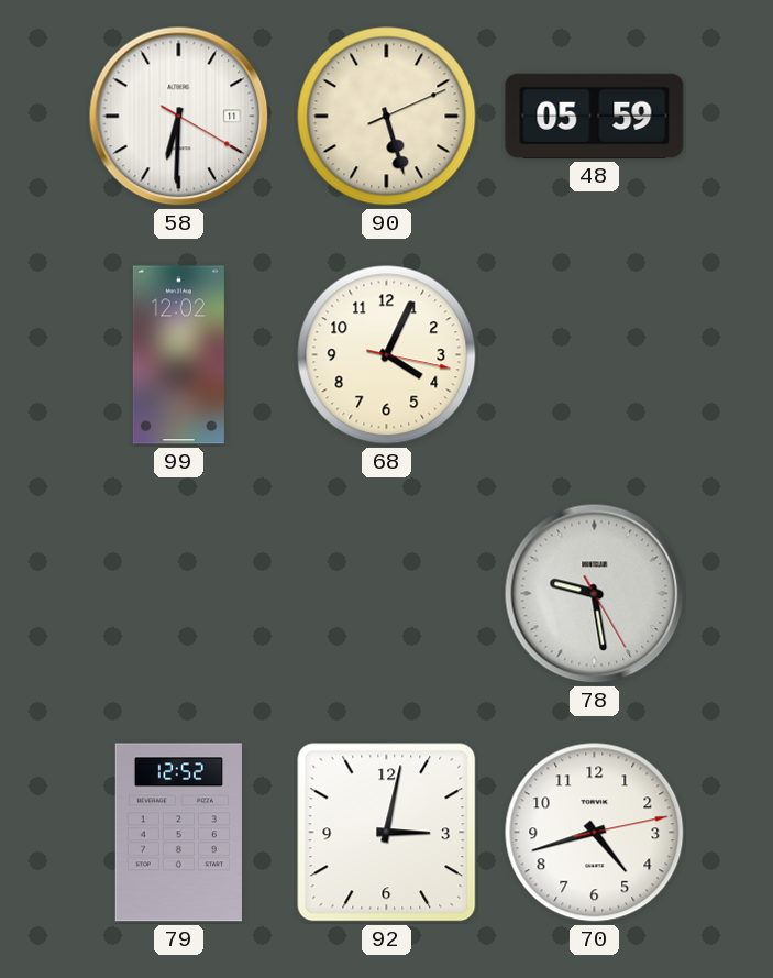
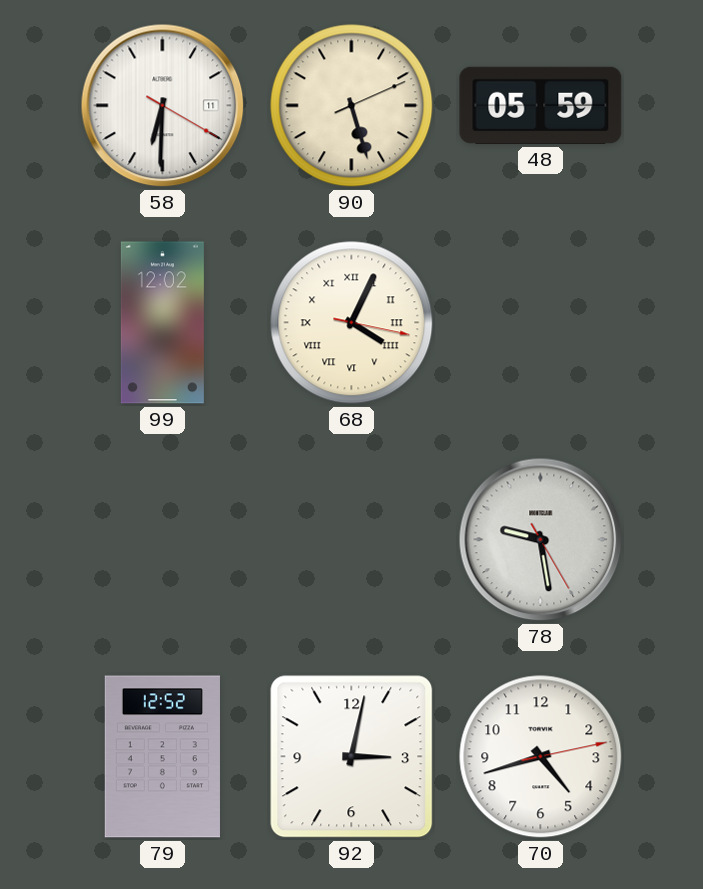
68 numerals: Arabic -> Roman (352, 323)
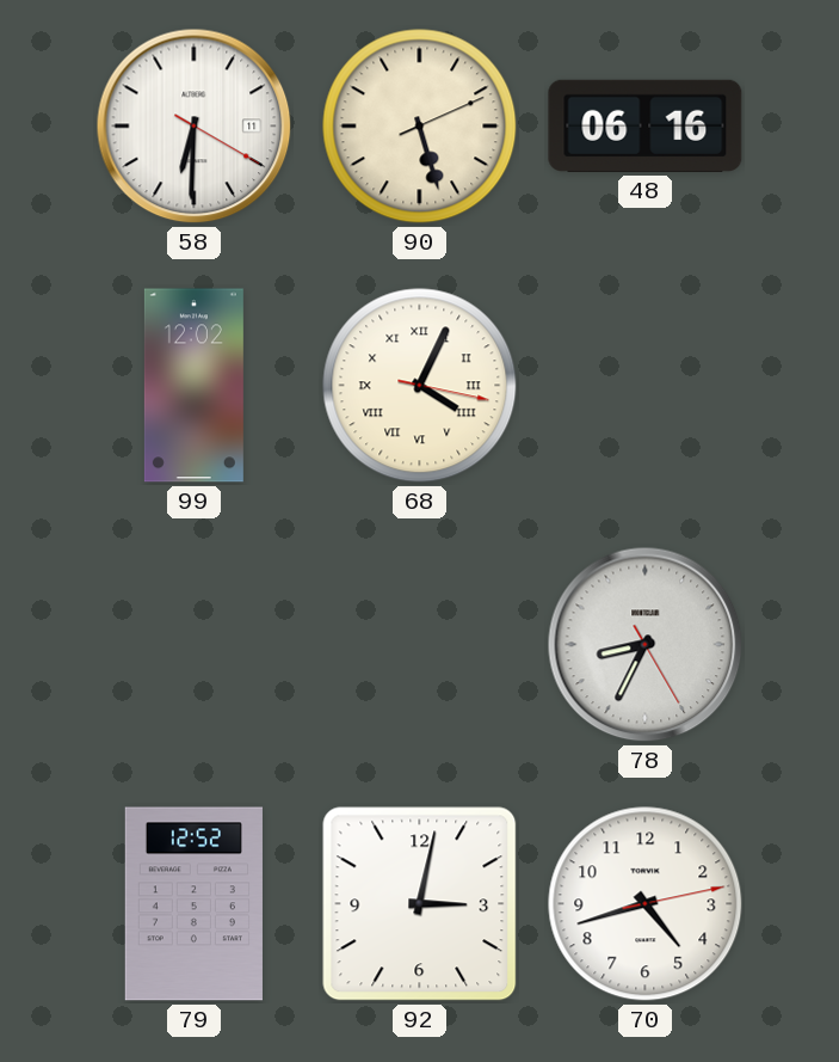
48: 05:59 -> 06:16 (646, 125)
78: 9:28 -> 8:34 (646, 645)
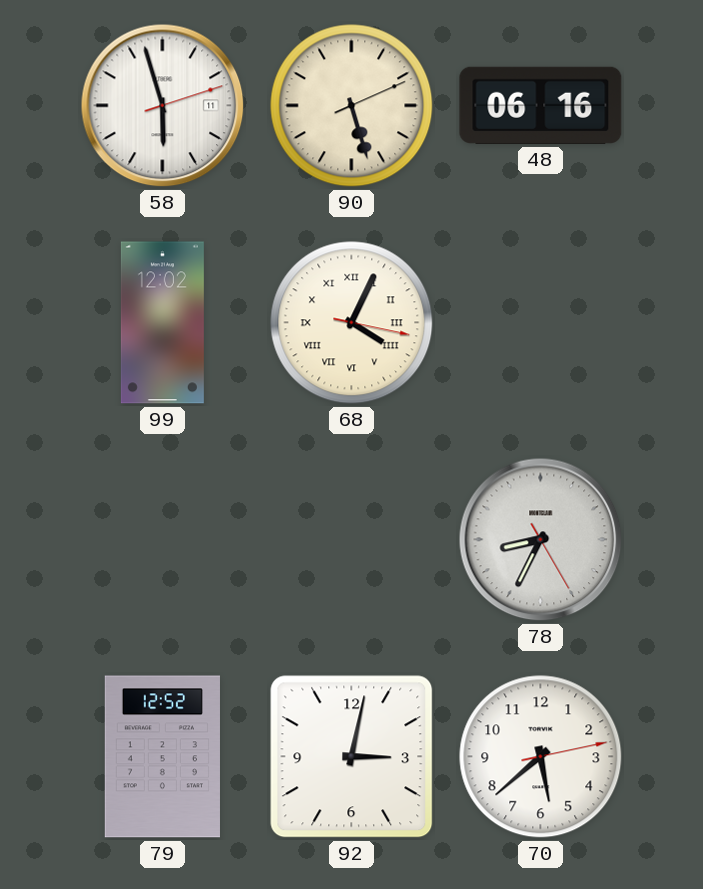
58: 6:30 -> 5:57 (163, 106)
70: 4:42 -> 5:38 (541, 757)
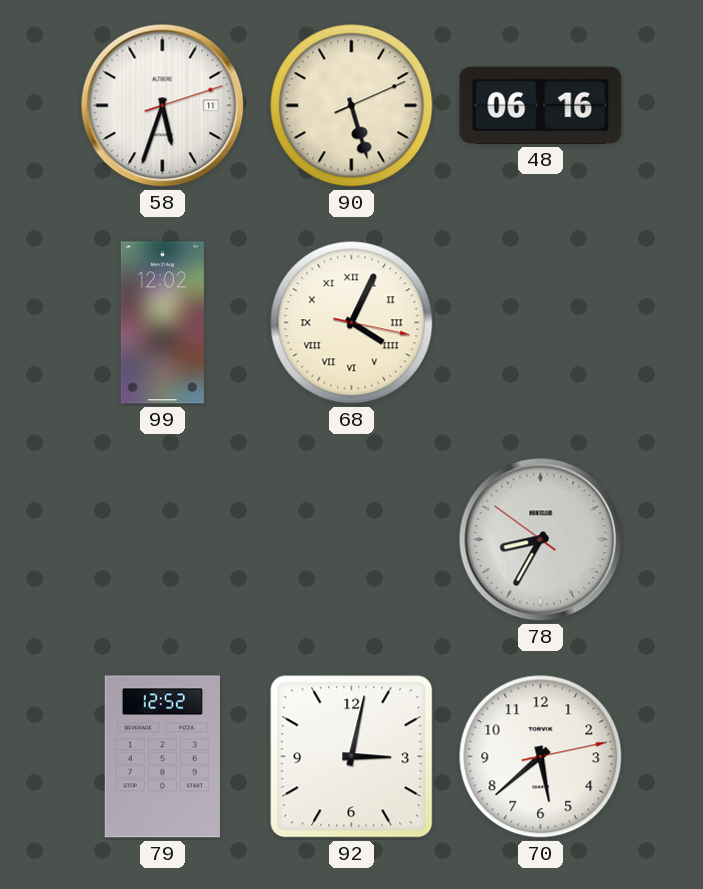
58: 5:57 -> 5:33 (163, 106)
78: 8:34:25 -> 8:34:51 (541, 540)
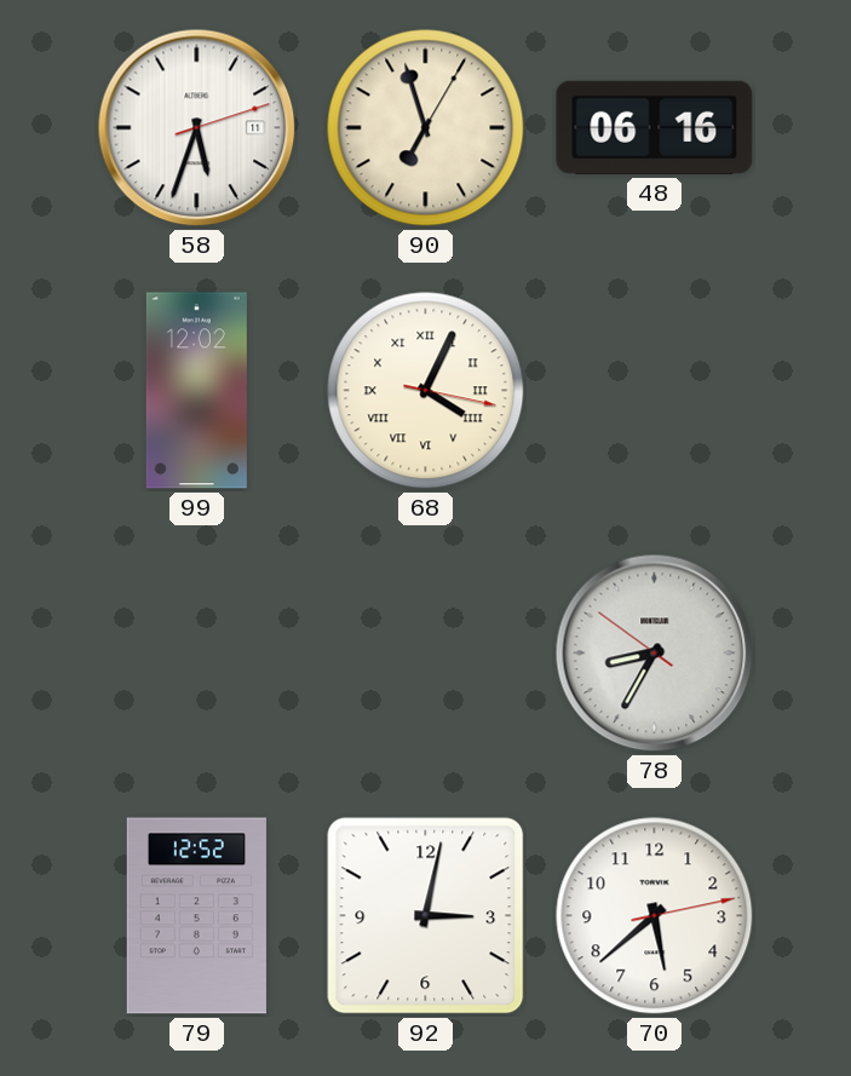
90: 5:27 -> 6:57 (426, 128)
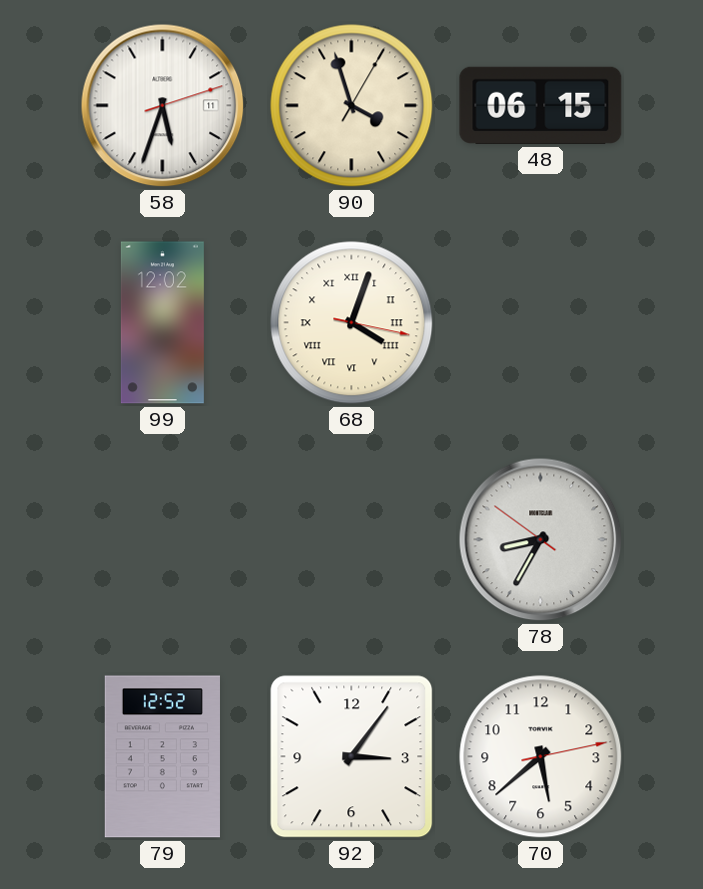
90: 6:57 -> 3:57 (352, 106)
48: 06:16 -> 06:15 (541, 105)
68: 4:04 -> 4:03 (352, 323)
92: 3:02 -> 3:06 (352, 757)
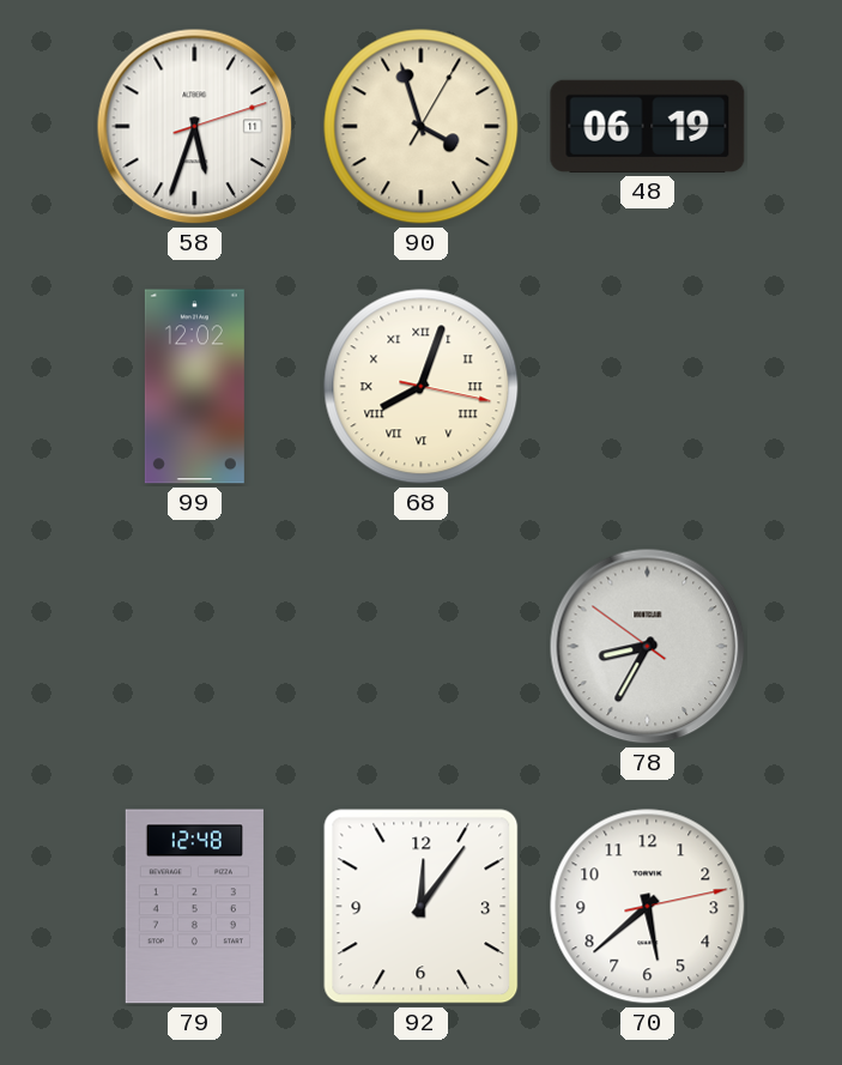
48: 06:15 -> 06:19 (648, 126)
68: 4:03 -> 8:03 (422, 387)
79: 12:52 -> 12:48 (194, 907)
92: 3:06 -> 12:06 (422, 907)
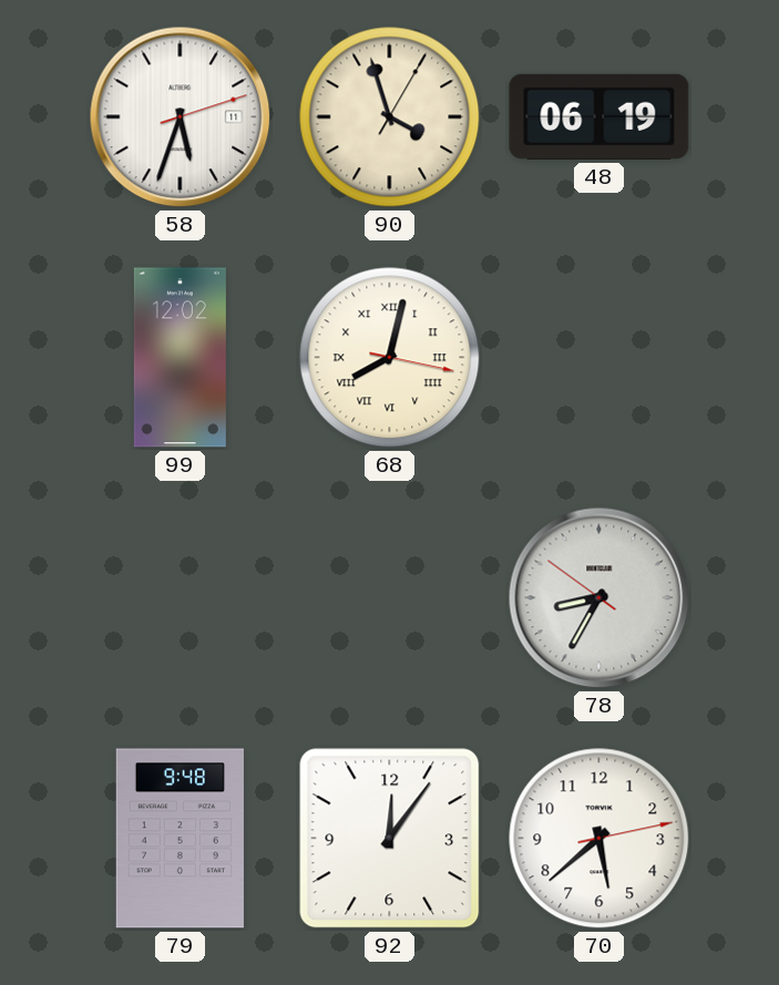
68: 8:03 -> 8:02 (390, 358)
79: 12:48 -> 9:48 (180, 839)
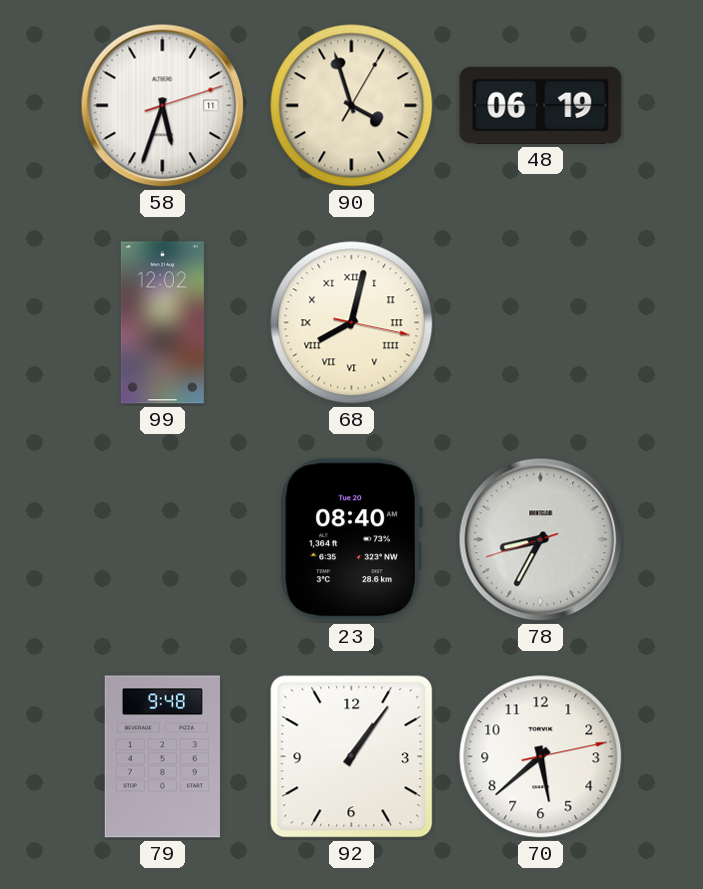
23: none -> 08:40 (351, 540)
78: 8:34:51 -> 8:34:42 (541, 540)
92: 12:06 -> 1:06 (352, 757)
